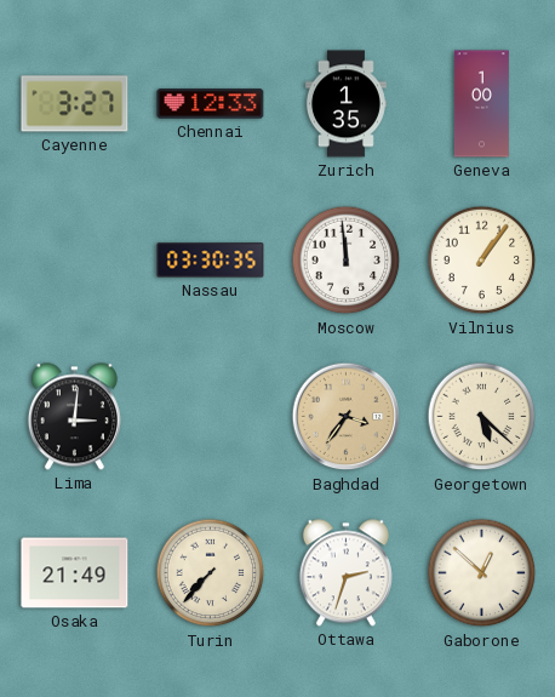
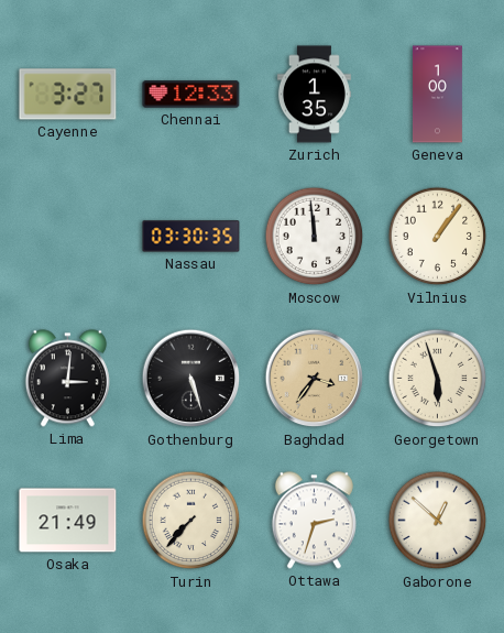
Gothenburg: none -> 5:27 (191, 379)
Georgetown: 5:22 -> 5:57 (438, 379)
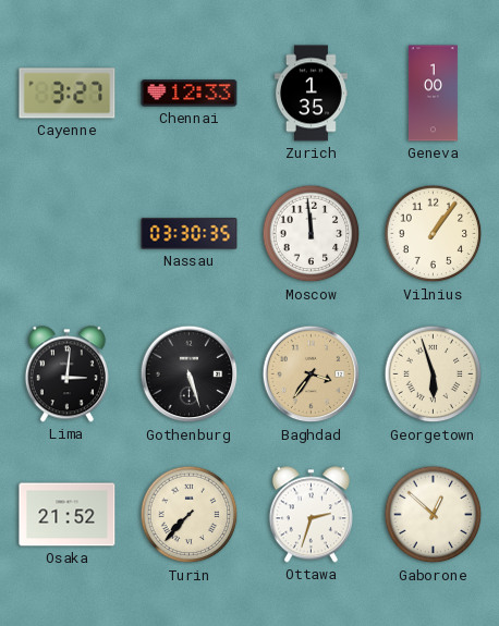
Osaka: 21:49 -> 21:52 (68, 515)
